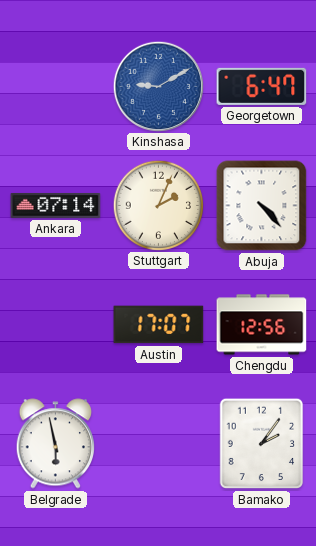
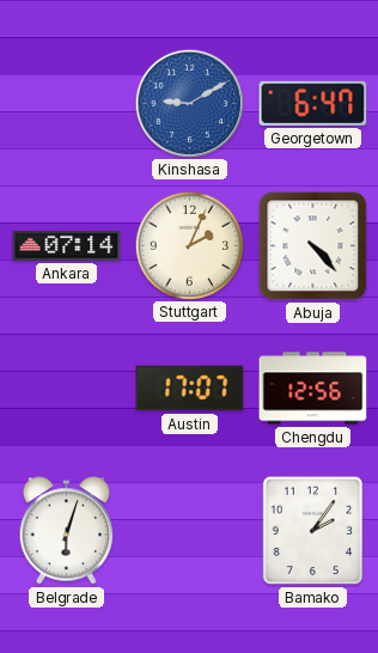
Belgrade: 5:58 -> 6:03 (66, 531)
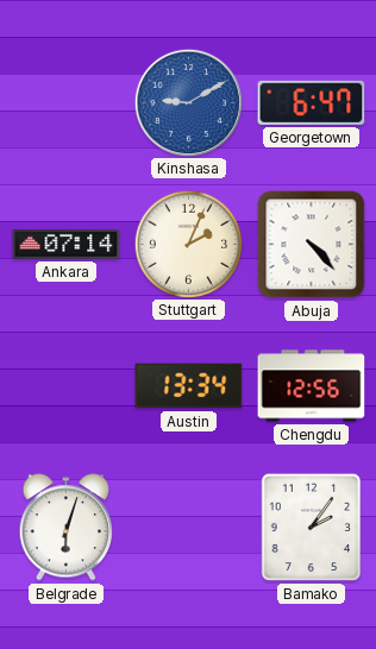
Austin: 17:07 -> 13:34 (189, 386)
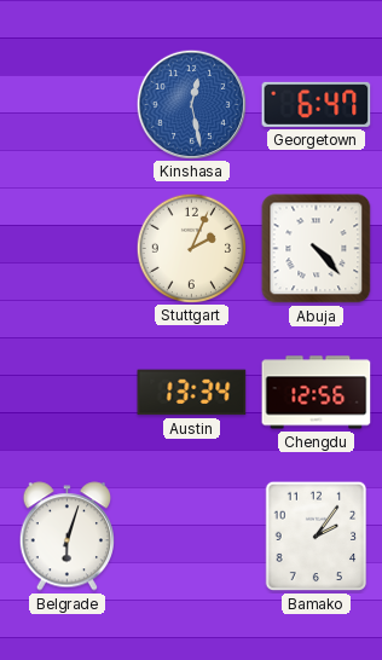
Kinshasa: 9:10 -> 12:28 (191, 104)
Ankara: 07:14 -> none (67, 244)
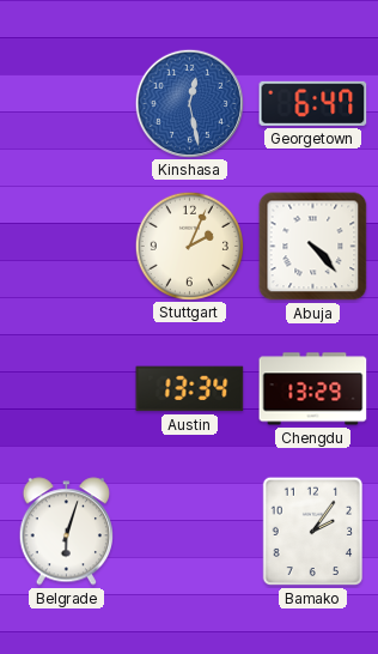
Chengdu: 12:56 -> 13:29 (313, 389)
